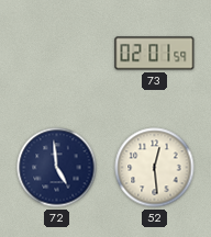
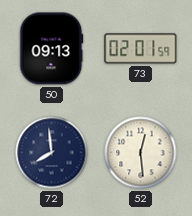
50: none -> 09:13 (52, 49)
72: 4:59 -> 7:59 (52, 153)
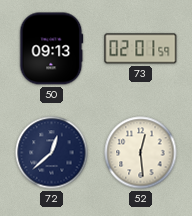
72: 7:59 -> 12:38 (52, 153)
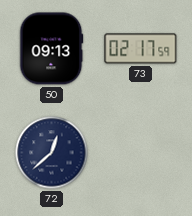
73: 02:01 -> 02:17 (141, 49)
52: 12:29 -> none (141, 153)
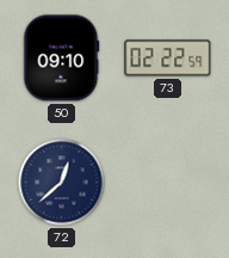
50: 09:13 -> 09:10 (62, 59)
73: 02:17 -> 02:22 (168, 59)
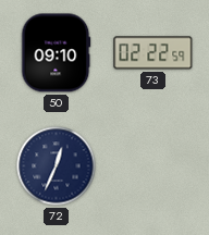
72: 12:38 -> 12:34 (57, 166)
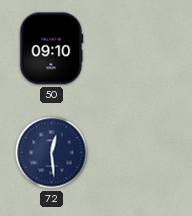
73: 02:22 -> none (153, 53)
72: 12:34 -> 12:29 (52, 153)
